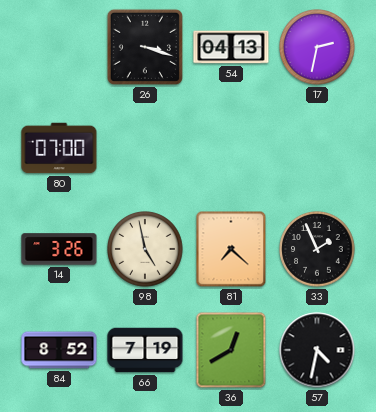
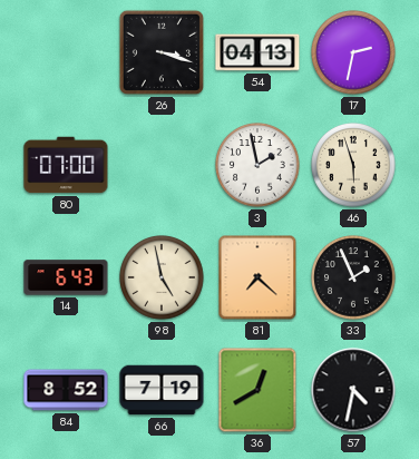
3: none -> 1:58 (257, 165)
46: none -> 5:57 (353, 165)
14: 3:26 -> 6:43 (66, 277)
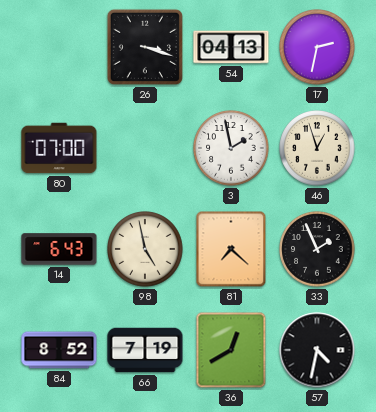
46: 5:57 -> 12:57 (317, 148)
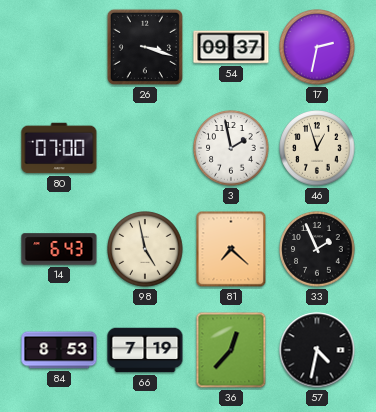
54: 04:13 -> 09:37 (231, 47)
84: 8:52 -> 8:53 (59, 350)
36: 12:40 -> 12:37 (231, 350)
